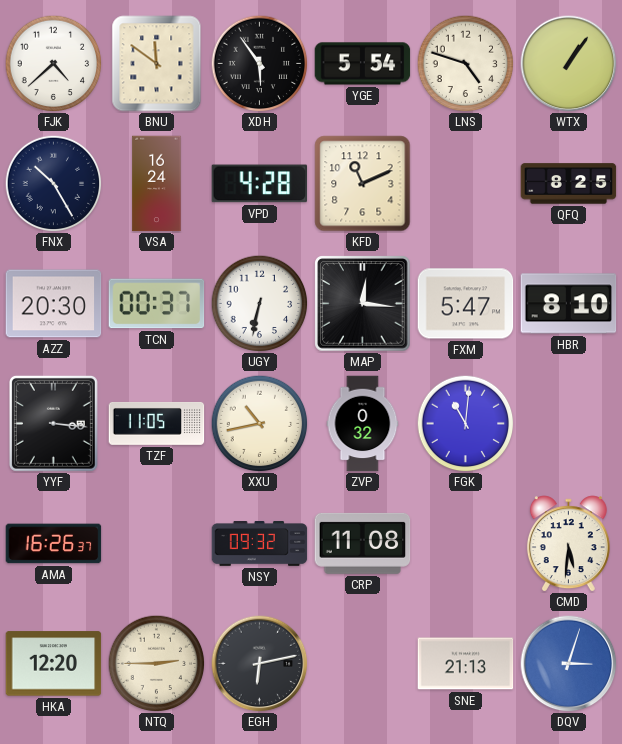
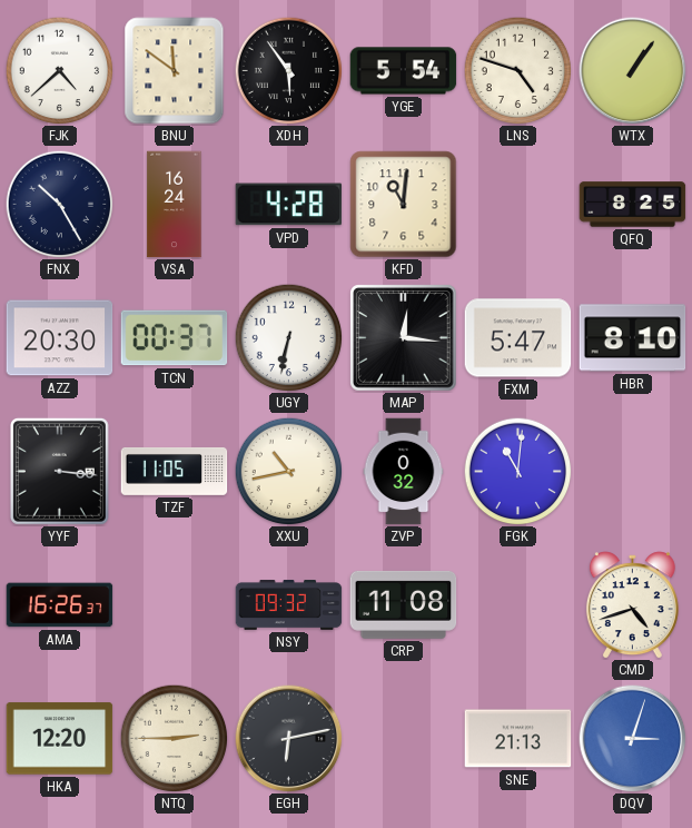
KFD: 11:11 -> 11:01 (404, 205)
CMD: 5:31 -> 4:42 (632, 605)
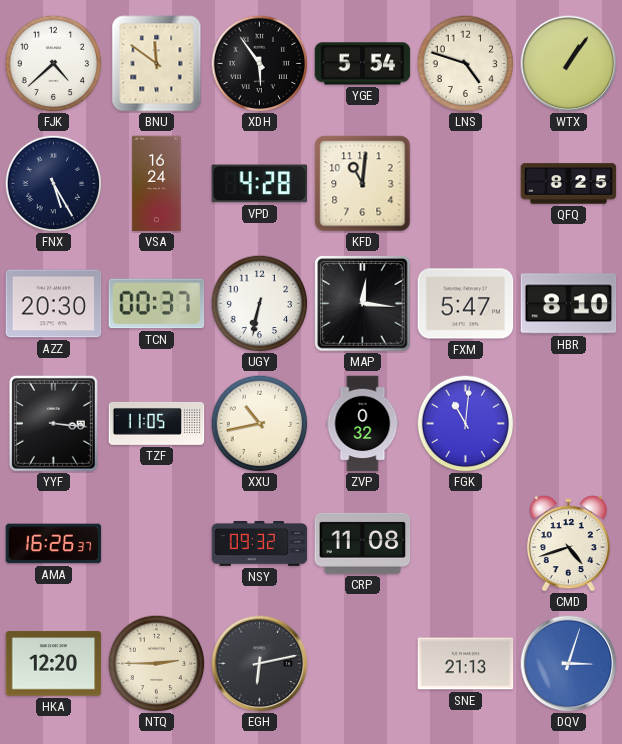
FNX: 10:25 -> 5:25 (53, 183)
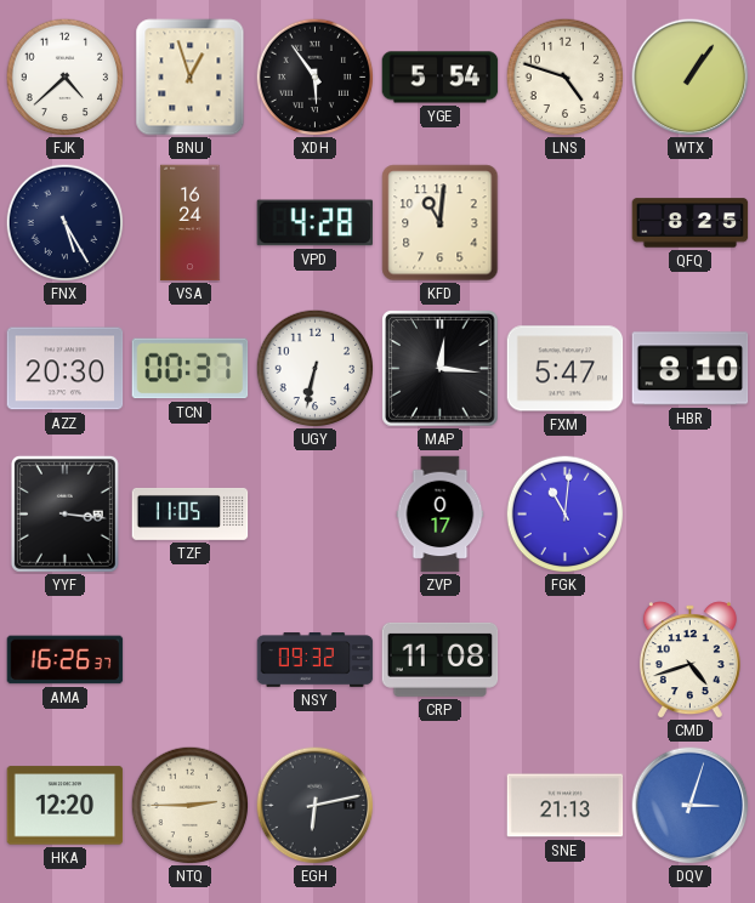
BNU: 11:51 -> 12:57 (191, 78)
XXU: 10:43 -> none (259, 423)
ZVP: 0:32 -> 0:17 (441, 515)
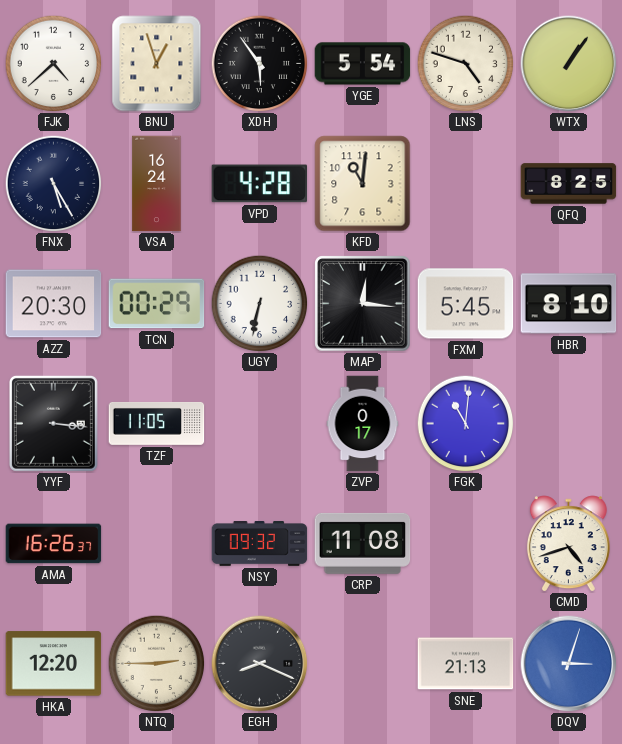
TCN: 00:37 -> 00:29 (157, 304)
FXM: 5:47 -> 5:45 (466, 304)
EGH: 6:13 -> 8:19 (260, 664)
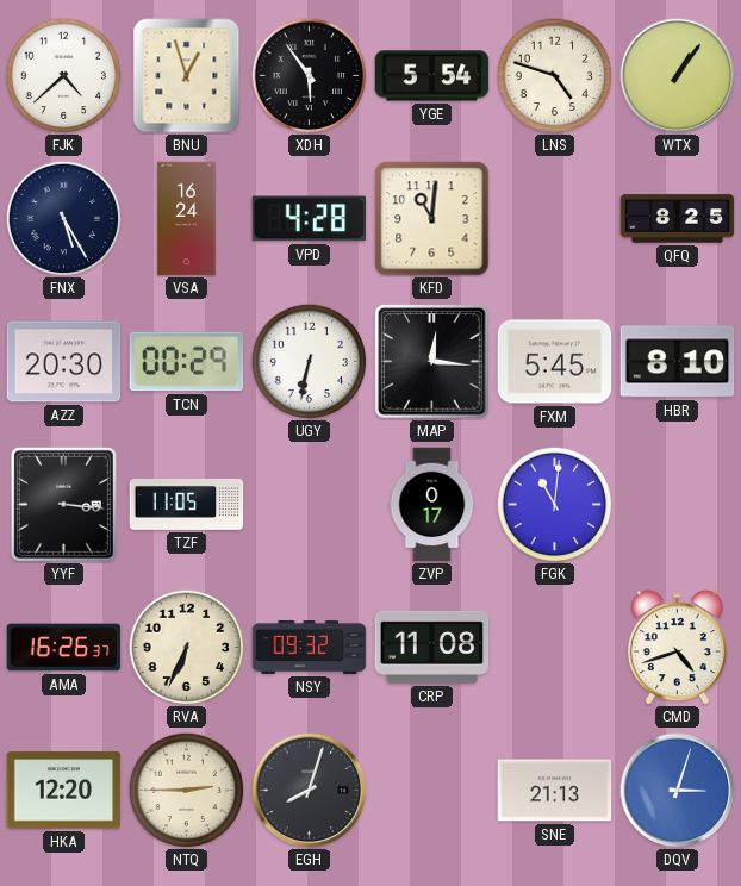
RVA: none -> 6:34 (186, 647)
EGH: 8:19 -> 8:03 (310, 791)
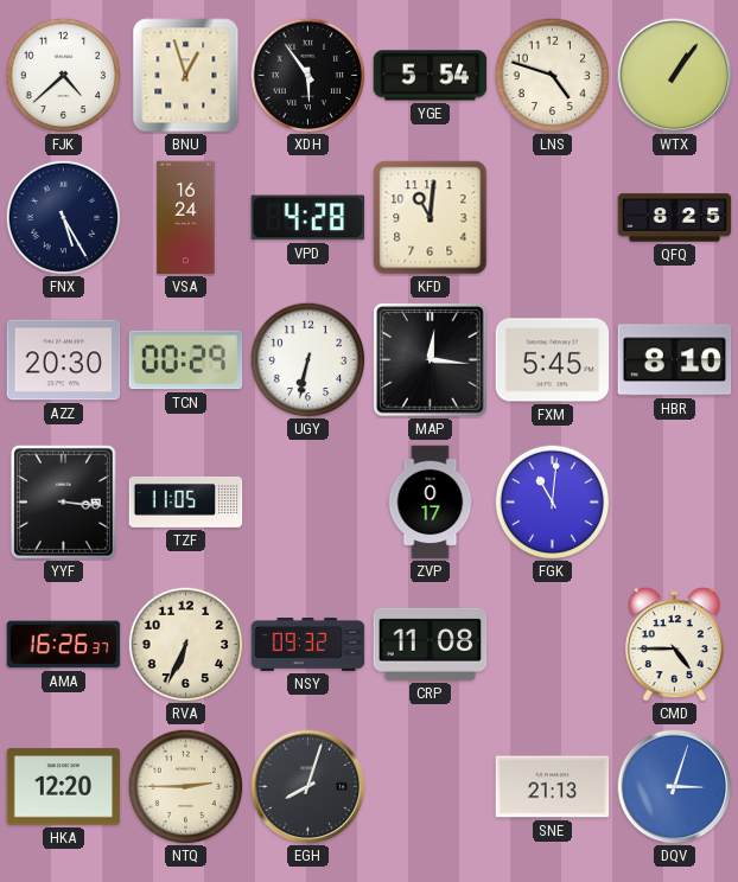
CMD: 4:42 -> 4:45 (674, 645)
